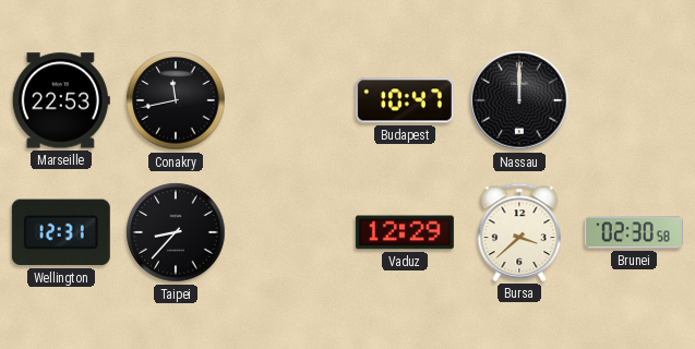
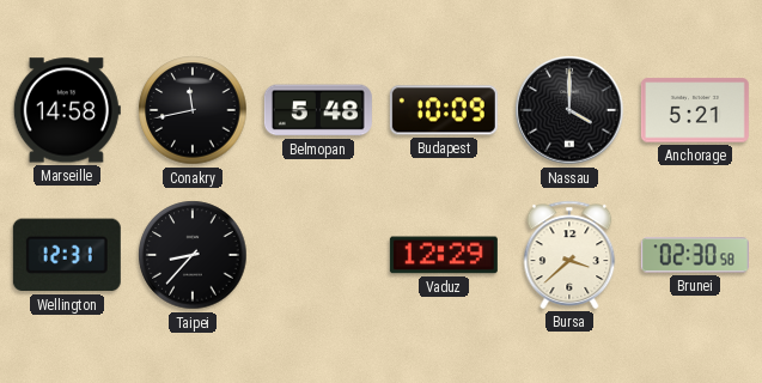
Marseille: 22:53 -> 14:58 (67, 110)
Belmopan: none -> 5:48 (318, 110)
Budapest: 10:47 -> 10:09 (444, 110)
Nassau: 12:00 -> 4:00 (569, 110)
Anchorage: none -> 5:21 (695, 110)
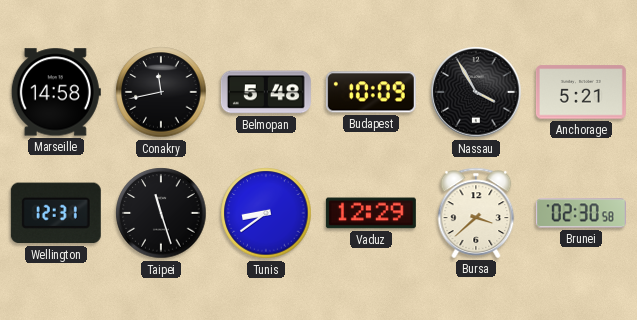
Nassau: 4:00 -> 3:55 (476, 92)
Taipei: 8:37 -> 11:27 (161, 213)
Tunis: none -> 8:39 (266, 213)
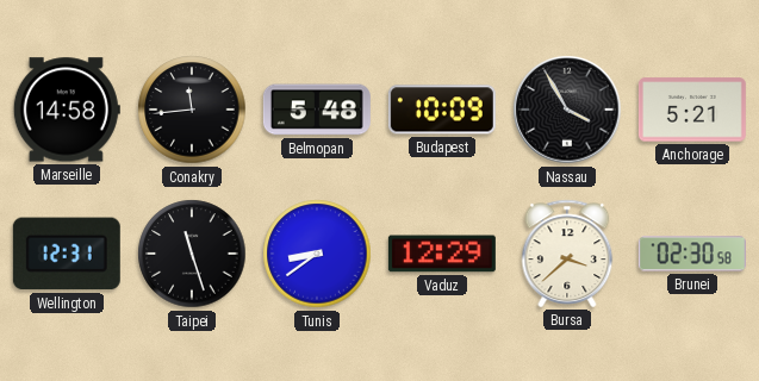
Conakry: 11:43 -> 11:44 (192, 110)
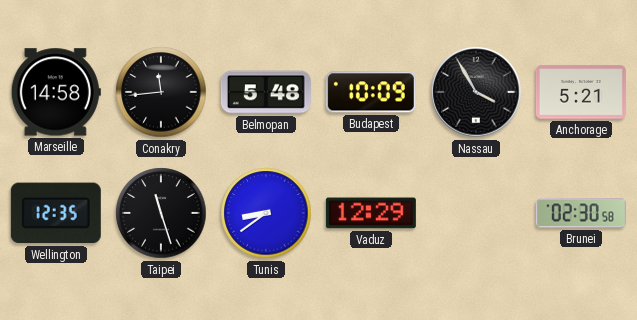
Wellington: 12:31 -> 12:35 (56, 213)
Bursa: 3:38 -> none (567, 254)
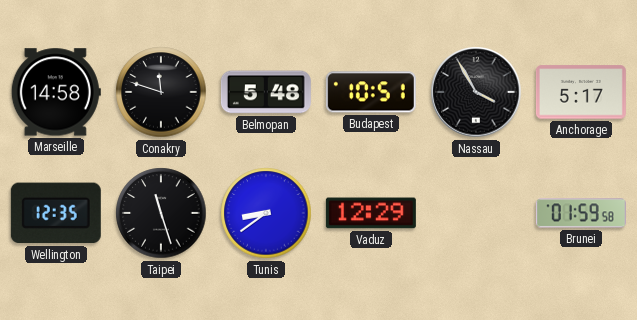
Conakry: 11:44 -> 11:48 (161, 92)
Budapest: 10:09 -> 10:51 (371, 92)
Anchorage: 5:21 -> 5:17 (581, 92)
Brunei: 02:30 -> 01:59 (581, 213)
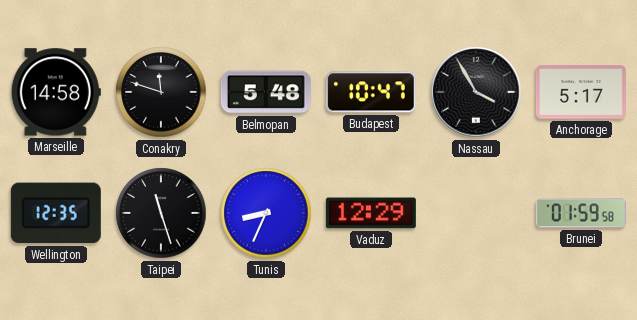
Budapest: 10:51 -> 10:47 (371, 92)
Tunis: 8:39 -> 8:34 (266, 213)
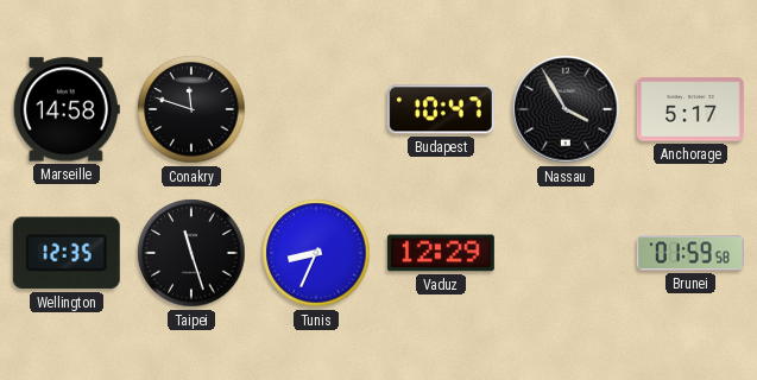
Belmopan: 5:48 -> none (266, 92)
